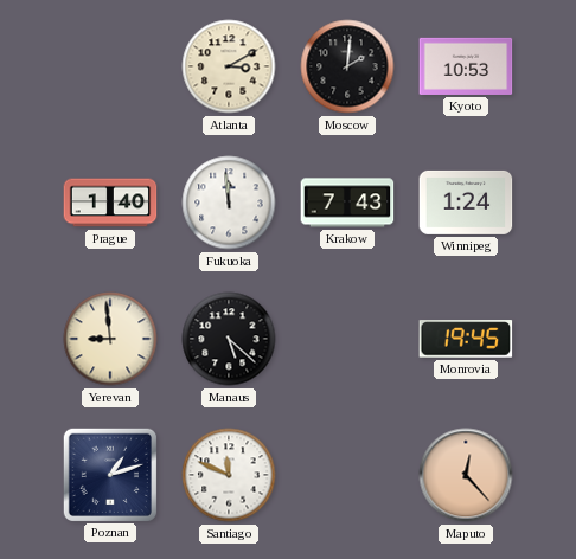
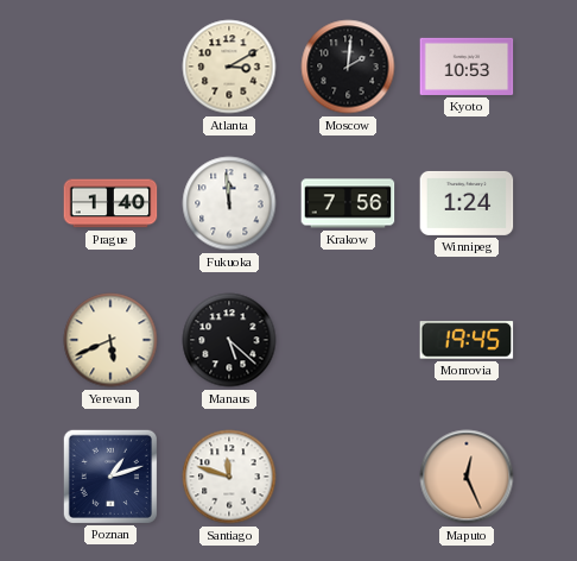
Krakow: 7:43 -> 7:56 (348, 203)
Yerevan: 8:59 -> 5:41 (110, 340)
Santiago: 11:49 -> 11:48 (229, 477)
Maputo: 12:23 -> 12:26 (467, 477)
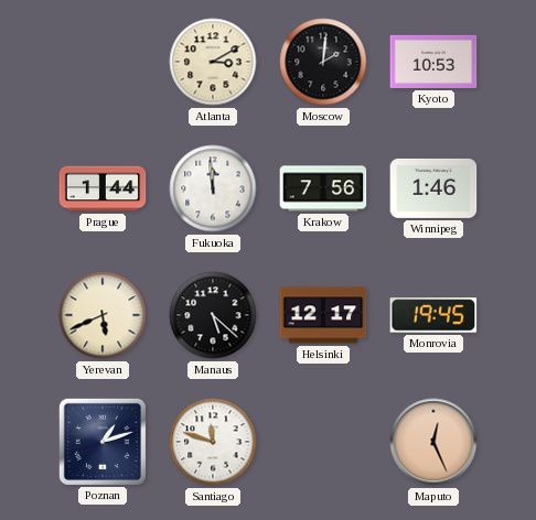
Prague: 1:40 -> 1:44 (103, 188)
Winnipeg: 1:24 -> 1:46 (433, 188)
Helsinki: none -> 12:17 (323, 315)
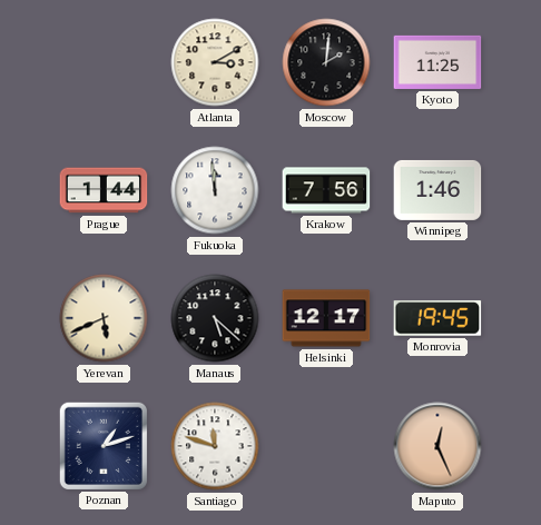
Kyoto: 10:53 -> 11:25 (437, 62)
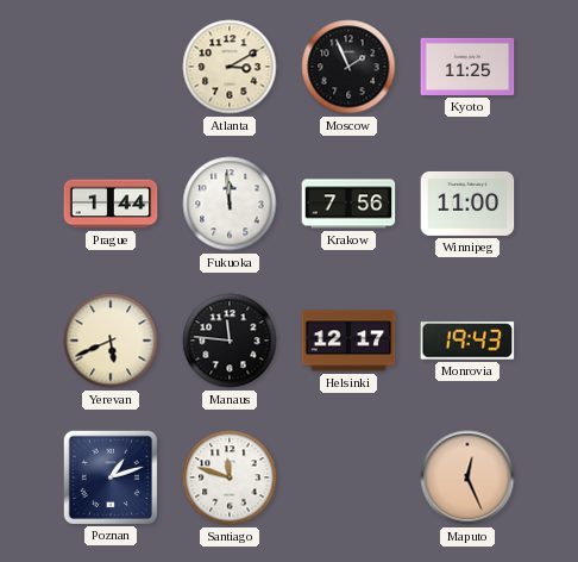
Moscow: 2:01 -> 1:56 (348, 67)
Winnipeg: 1:46 -> 11:00 (467, 204)
Manaus: 5:22 -> 11:46 (230, 341)
Monrovia: 19:45 -> 19:43 (467, 341)
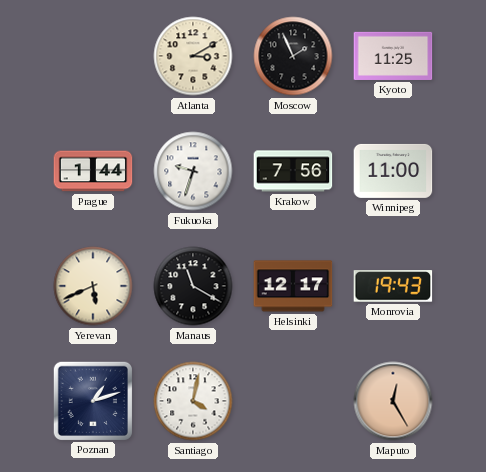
Fukuoka: 11:59 -> 9:33 (193, 171)
Manaus: 11:46 -> 11:20 (193, 286)
Santiago: 11:48 -> 4:02 (193, 401)
Maputo: 12:26 -> 12:25 (393, 401)
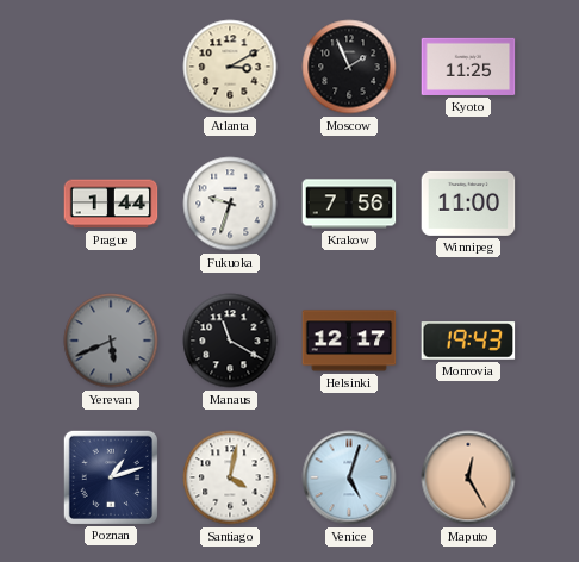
Yerevan dial: cream -> grey (111, 341)
Venice: none -> 5:03 (349, 477)
